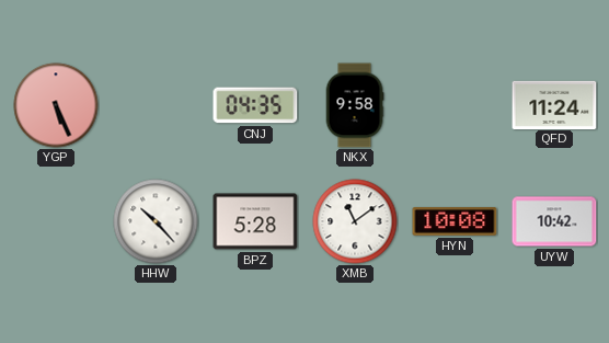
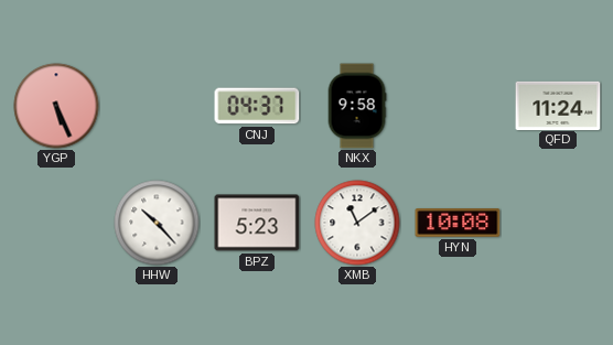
CNJ: 04:35 -> 04:37 (257, 106)
BPZ: 5:28 -> 5:23 (257, 223)
UYW: 10:42 -> none (554, 221)
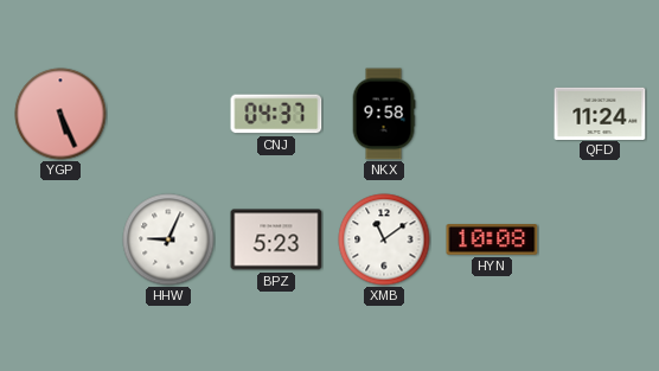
HHW: 10:23 -> 9:04 (168, 239)
